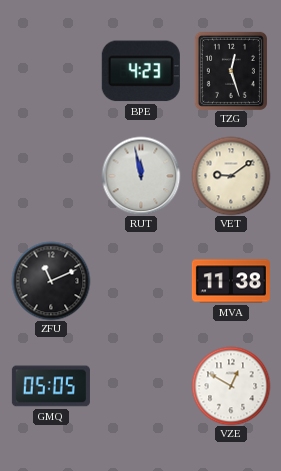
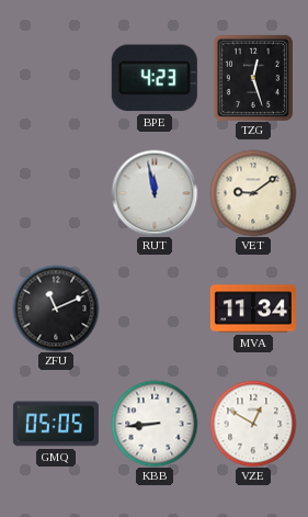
MVA: 11:38 -> 11:34 (253, 308)
KBB: none -> 8:44 (155, 424)
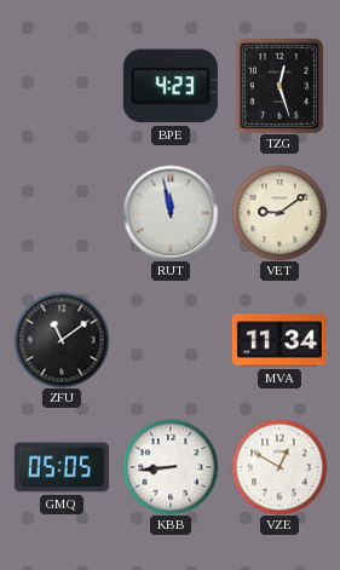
ZFU: 11:11 -> 11:09 (62, 340)
